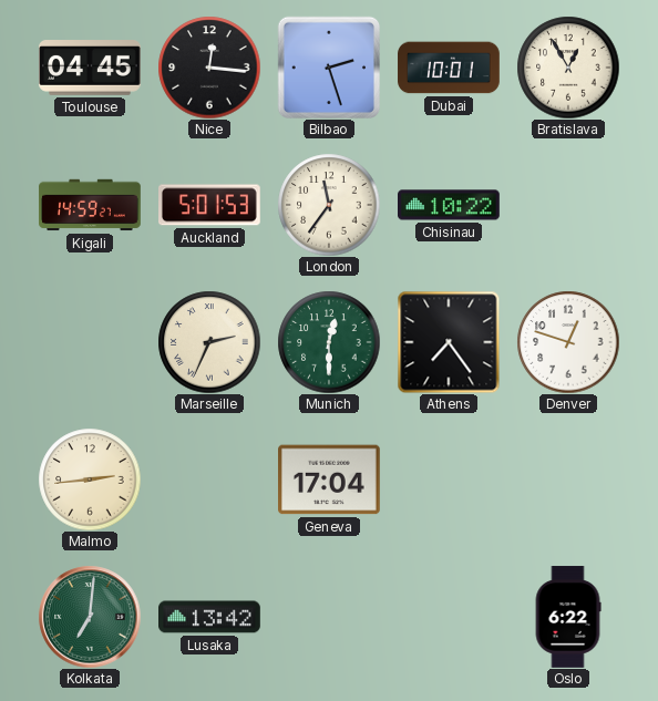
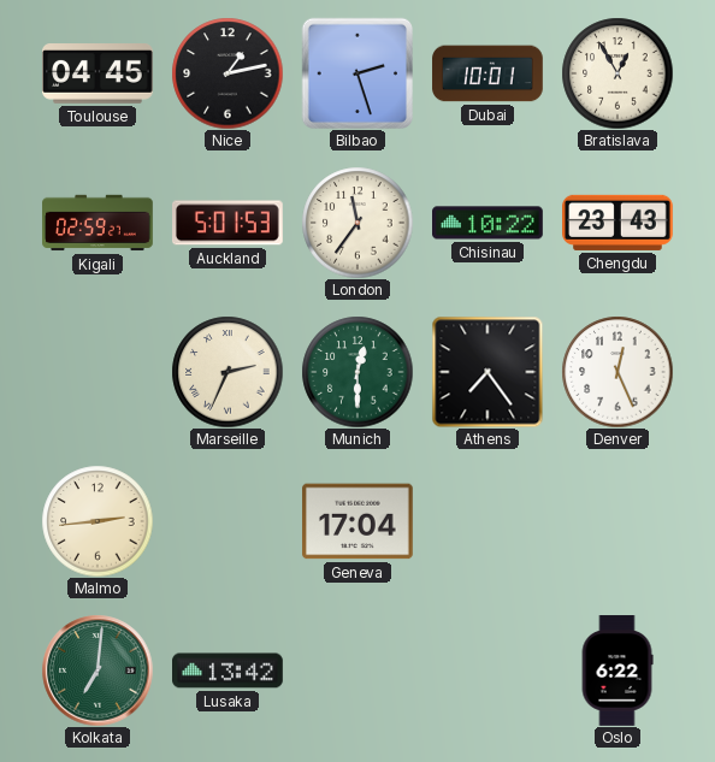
Nice: 12:16 -> 1:13 (227, 73)
Kigali: 14:59 -> 02:59 (97, 223)
Chengdu: none -> 23:43 (619, 223)
Denver: 12:48 -> 12:26 (617, 372)
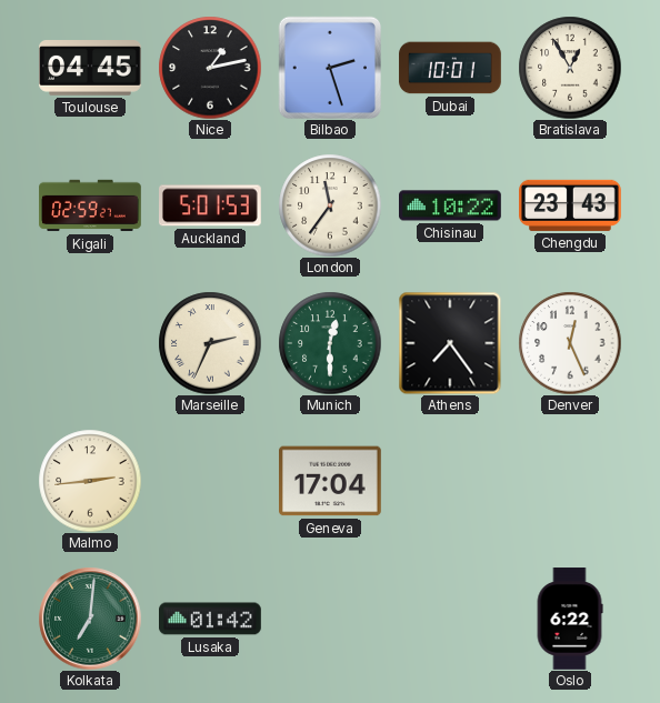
Lusaka: 13:42 -> 01:42 (211, 619)
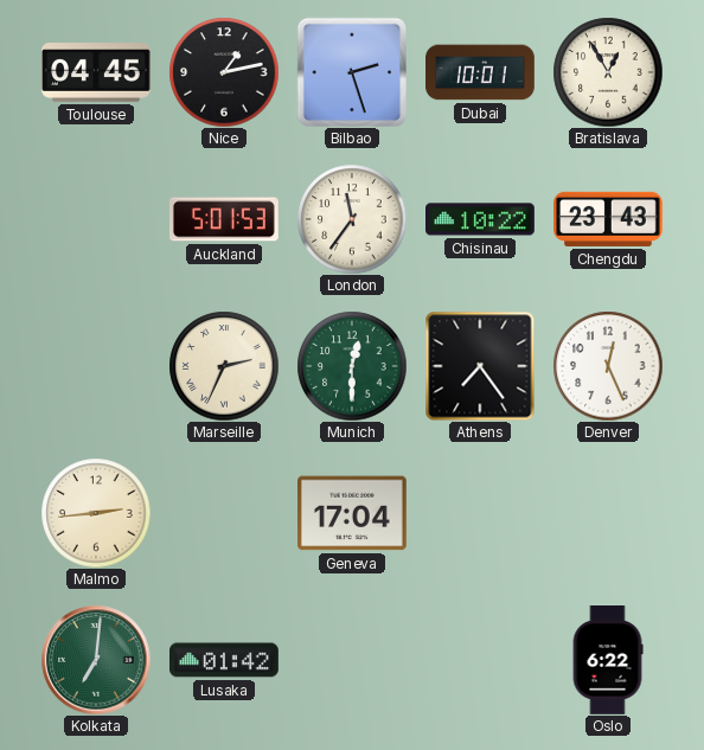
Kigali: 02:59 -> none (90, 205)
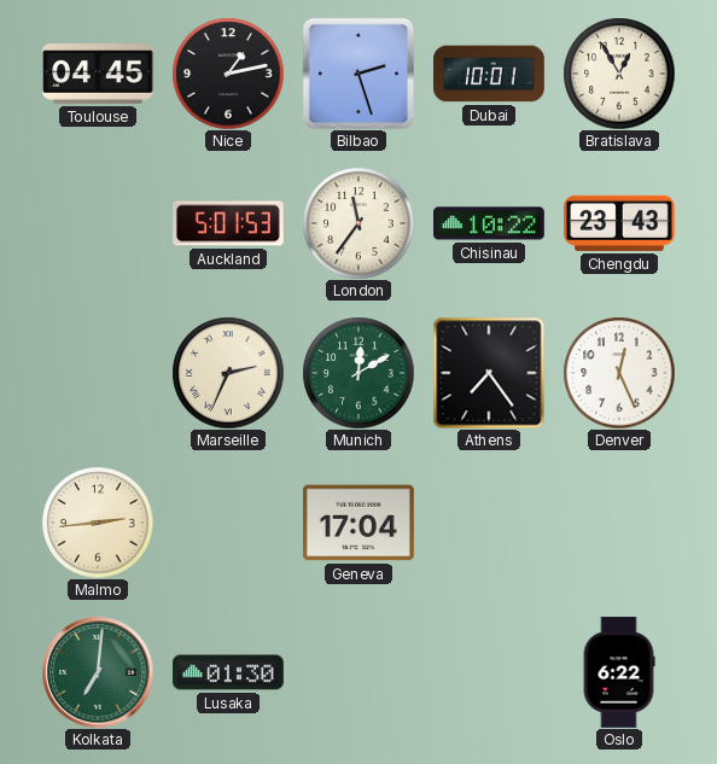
Munich: 12:30 -> 12:10 (358, 373)
Lusaka: 01:42 -> 01:30 (229, 672)
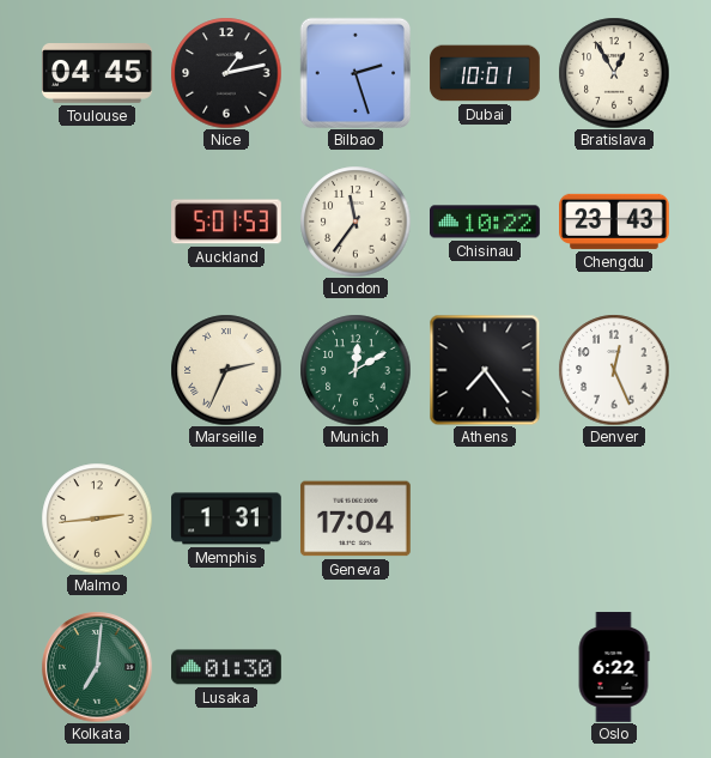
Memphis: none -> 1:31 (227, 519)
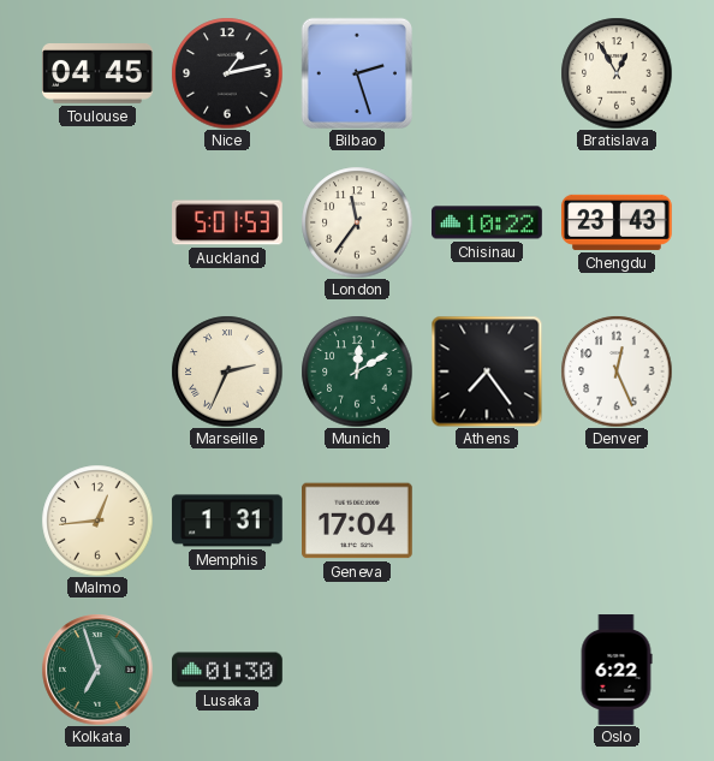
Dubai: 10:01 -> none (485, 73)
Malmo: 2:44 -> 12:44 (97, 521)
Kolkata: 7:01 -> 6:57 (97, 670)
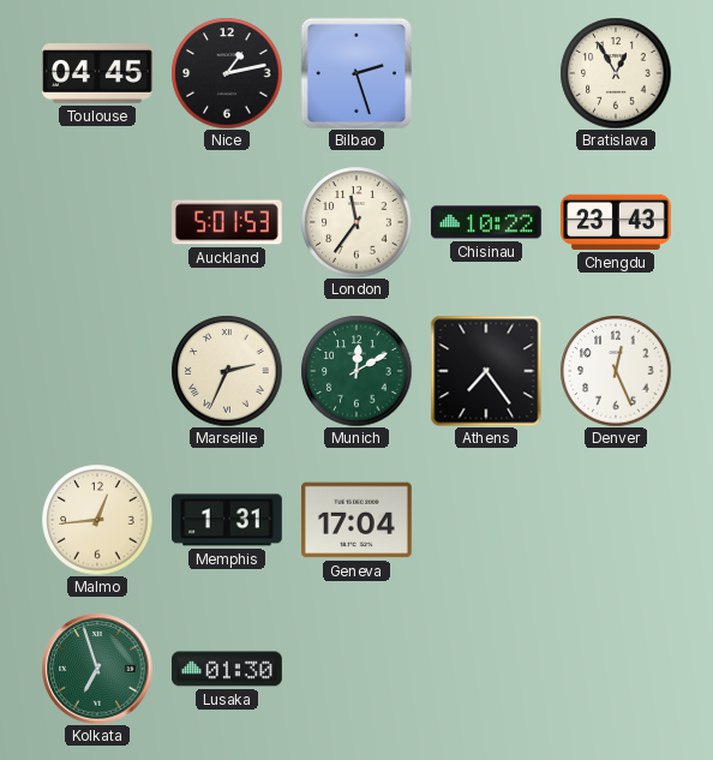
Oslo: 6:22 -> none (617, 670)
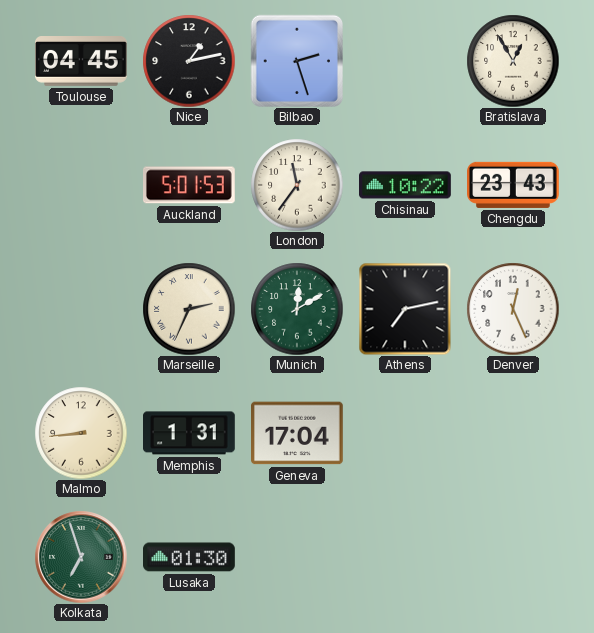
Athens: 7:24 -> 7:13 (405, 309)
Malmo: 12:44 -> 8:44 (81, 433)
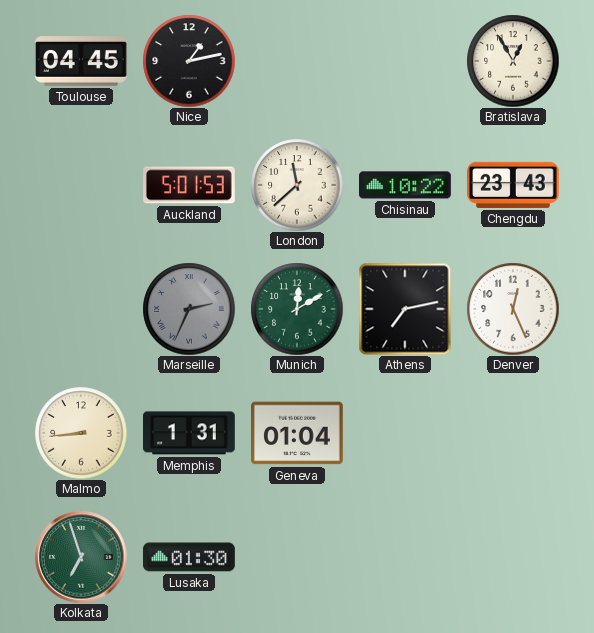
Bilbao: 2:27 -> none (296, 60)
London: 11:36 -> 11:38 (297, 185)
Marseille dial: cream -> grey (189, 309)
Geneva: 17:04 -> 01:04 (298, 433)
